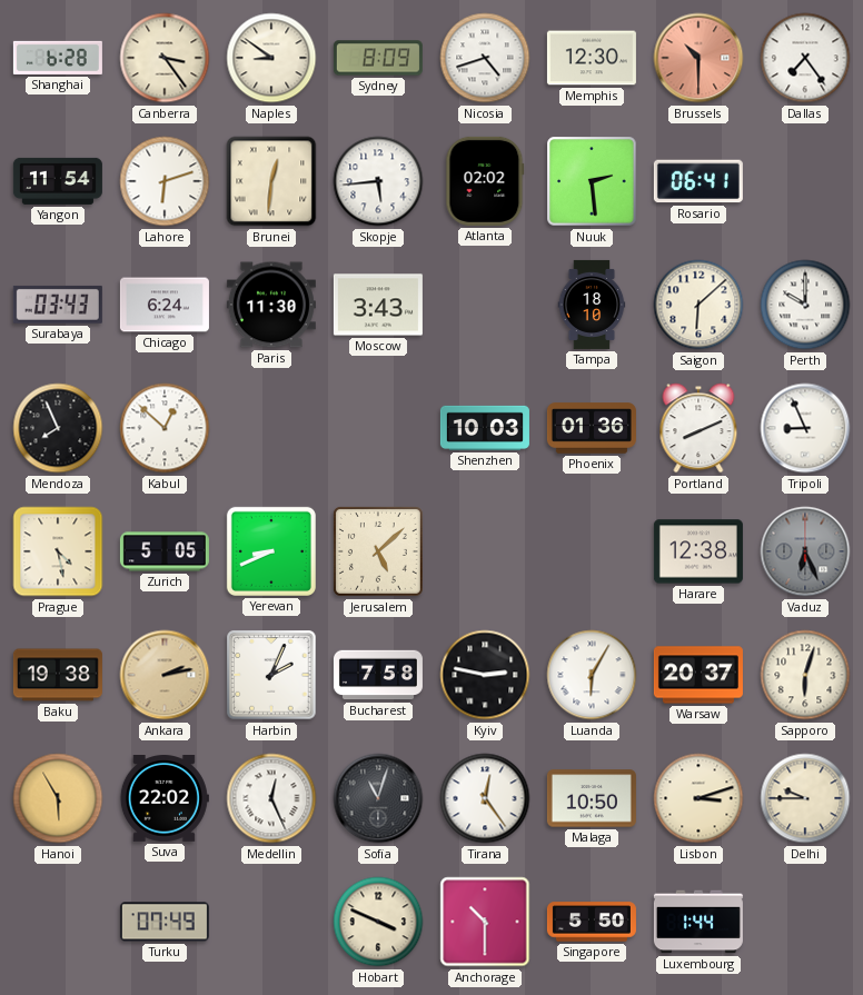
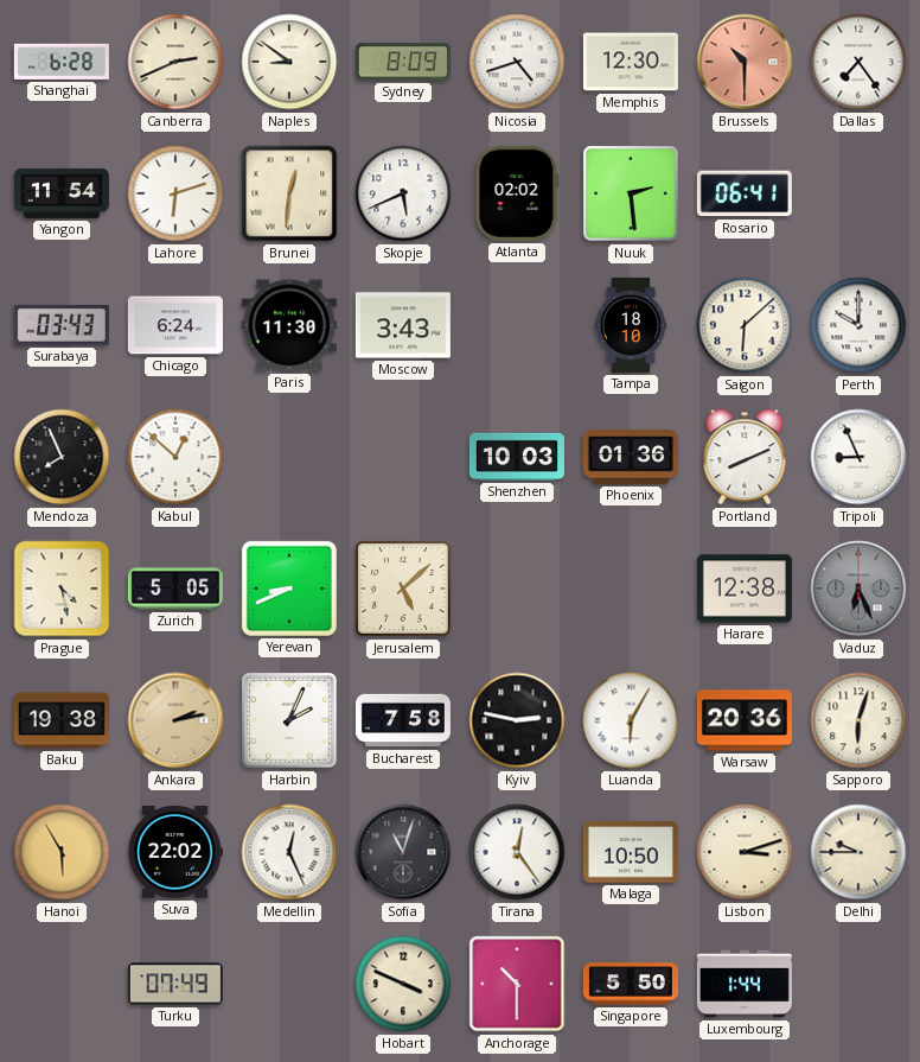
Canberra: 3:24 -> 2:41 (175, 62)
Skopje: 5:44 -> 5:41 (403, 193)
Warsaw: 20:37 -> 20:36 (745, 720)
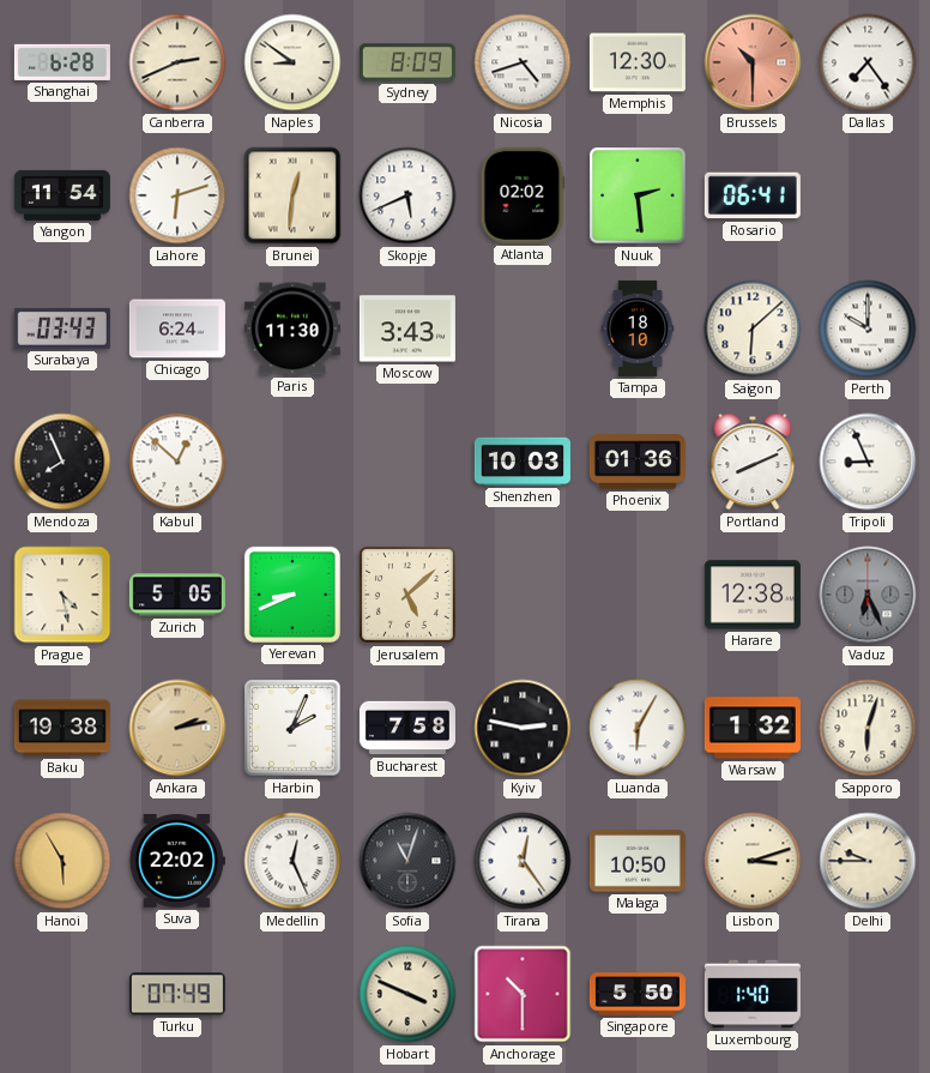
Warsaw: 20:36 -> 1:32 (753, 728)
Luxembourg: 1:44 -> 1:40 (753, 994)
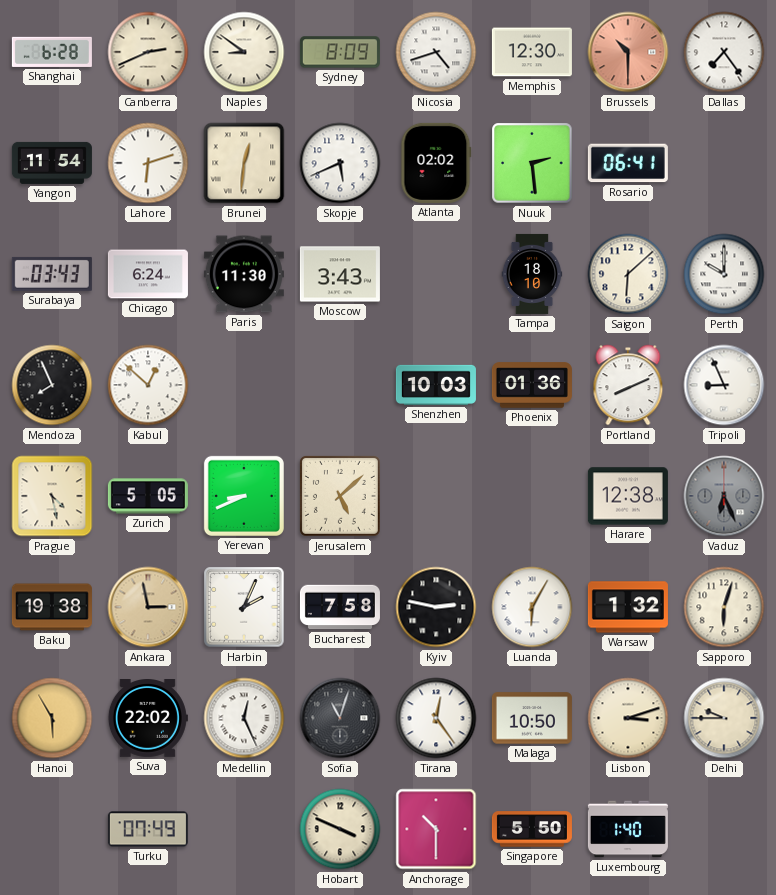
Ankara: 2:13 -> 2:58 (148, 607)
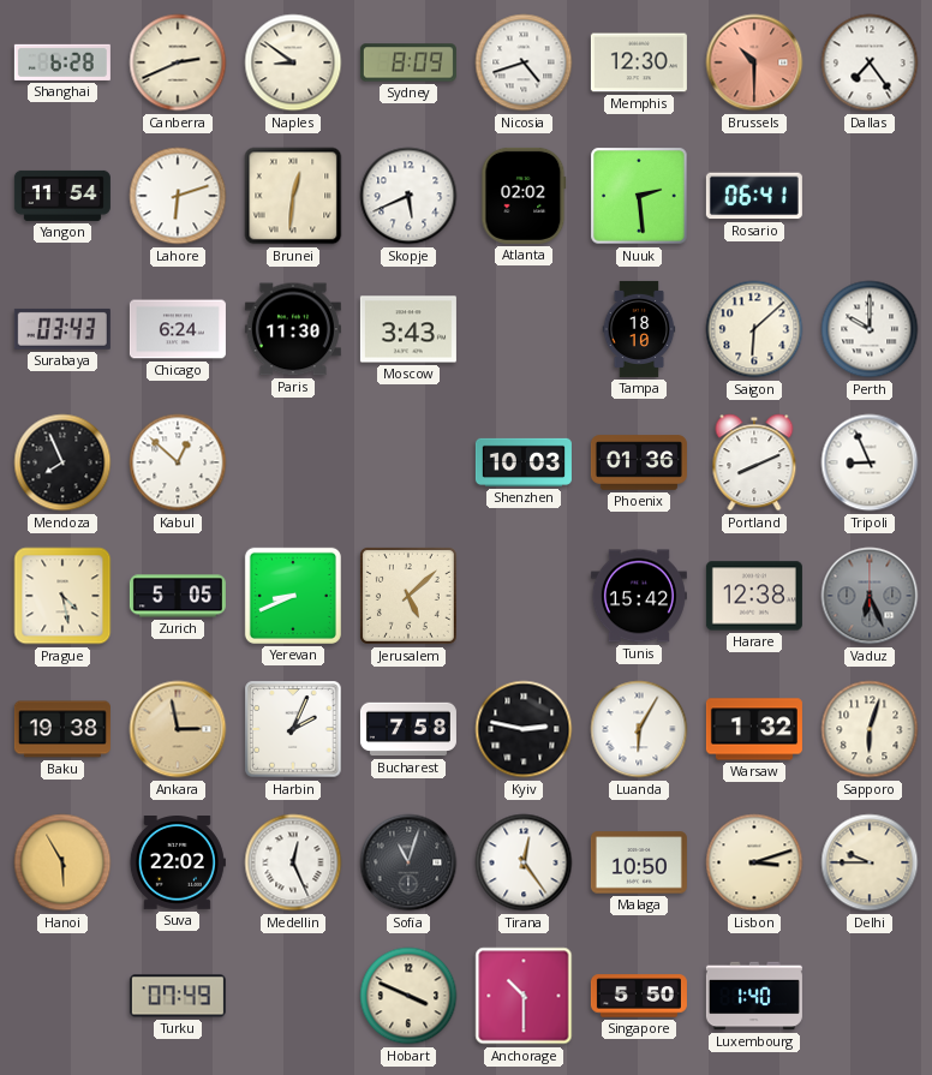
Tunis: none -> 15:42 (639, 596)
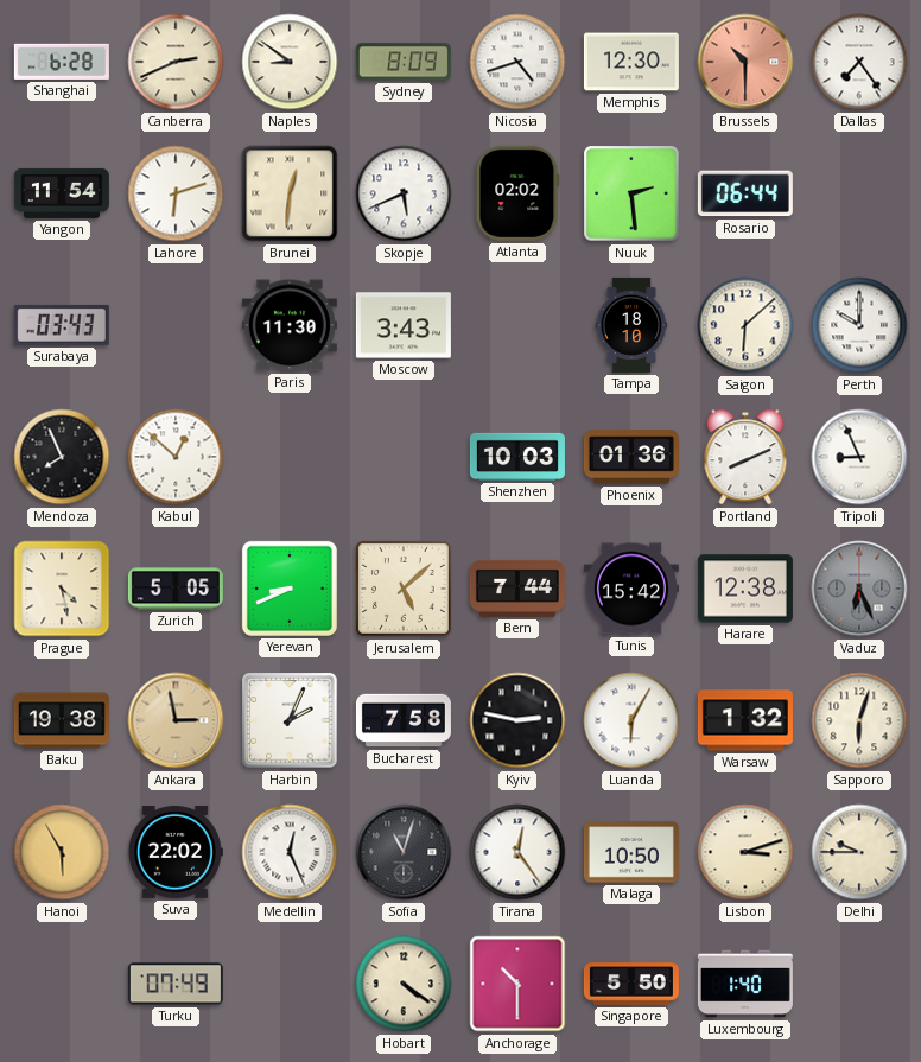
Rosario: 06:41 -> 06:44 (745, 193)
Chicago: 6:24 -> none (178, 329)
Bern: none -> 7:44 (517, 589)
Hobart: 3:49 -> 4:21 (404, 984)
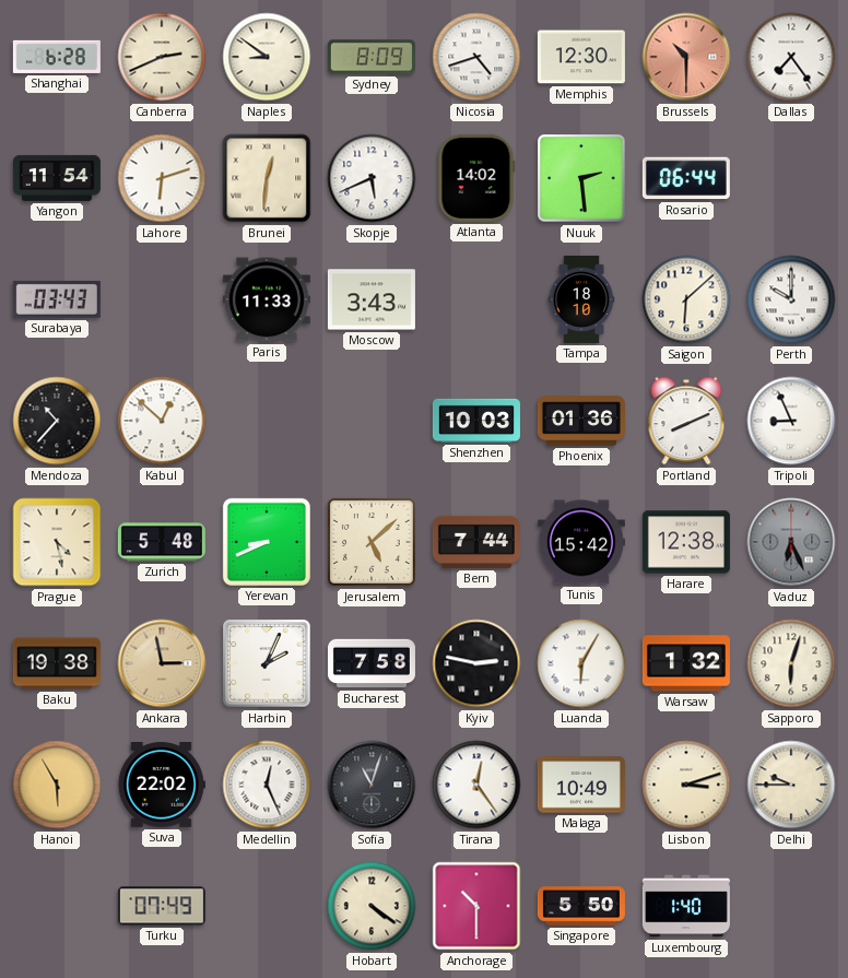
Atlanta: 02:02 -> 14:02 (476, 178)
Paris: 11:30 -> 11:33 (267, 299)
Mendoza: 7:56 -> 10:37 (57, 421)
Zurich: 5:05 -> 5:48 (162, 542)
Malaga: 10:50 -> 10:49 (581, 785)
